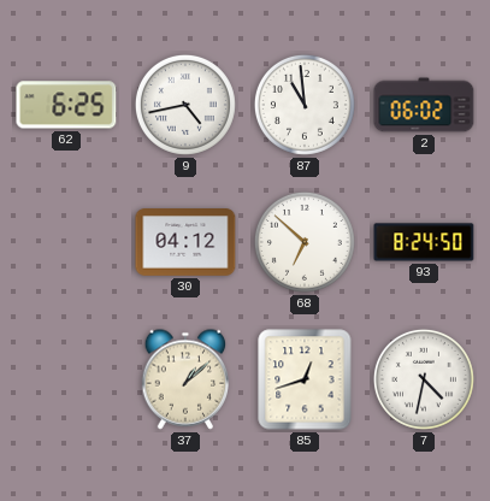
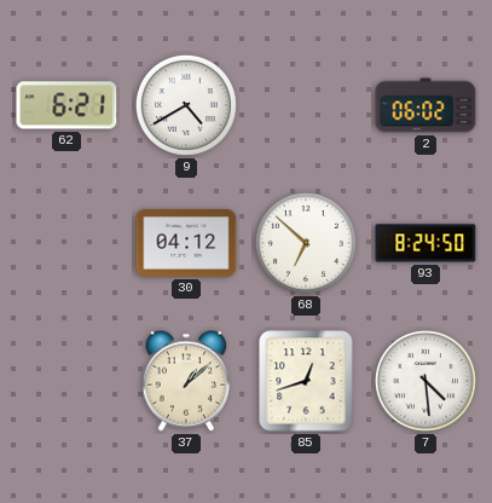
62: 6:25 -> 6:21 (66, 105)
9: 4:43 -> 4:40 (186, 105)
87: 10:59 -> none (305, 105)
7: 4:32 -> 4:29 (426, 381)
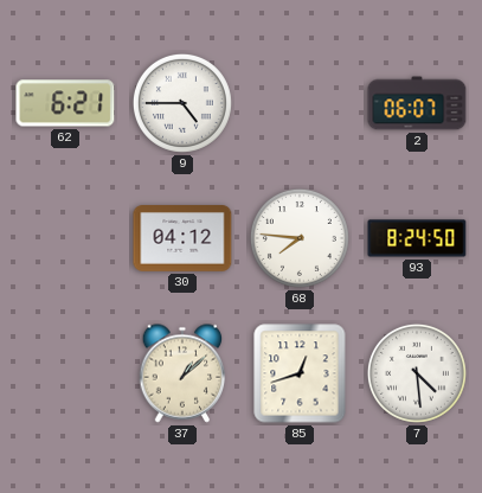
9: 4:40 -> 4:45 (182, 103)
2: 06:02 -> 06:07 (417, 103)
68: 6:52 -> 7:46 (300, 238)
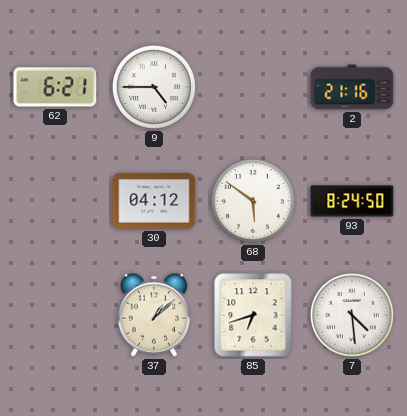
2: 06:07 -> 21:16 (352, 87)
68: 7:46 -> 5:51 (253, 201)
85: 12:42 -> 6:42 (253, 315)
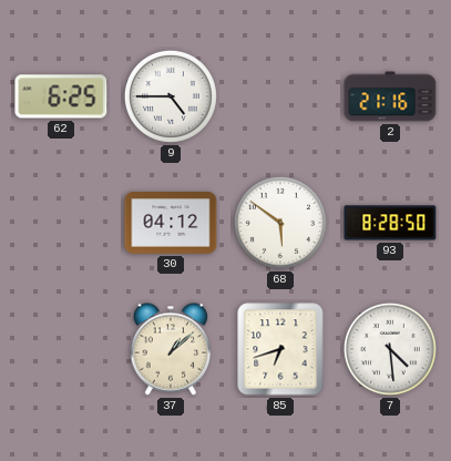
62: 6:21 -> 6:25 (61, 96)
93: 8:24 -> 8:28 (390, 223)
